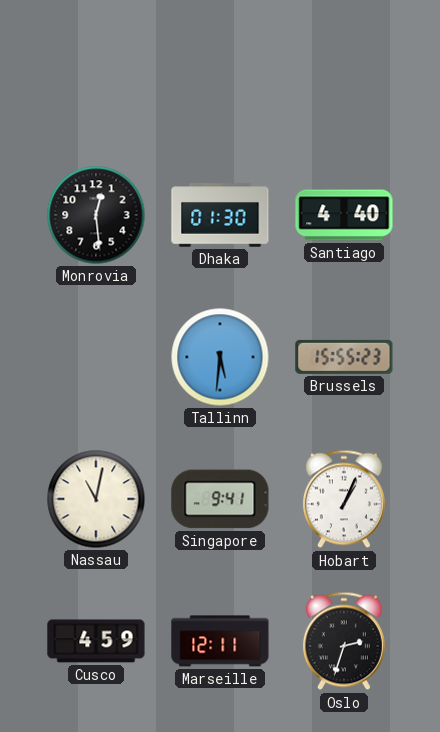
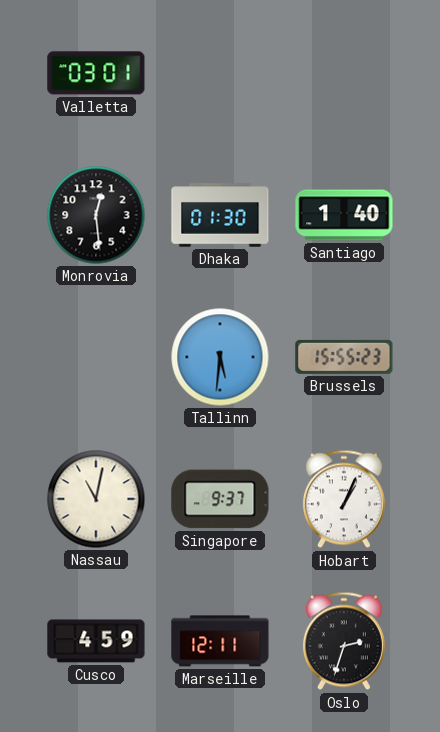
Valletta: none -> 03:01 (96, 73)
Santiago: 4:40 -> 1:40 (344, 215)
Singapore: 9:41 -> 9:37 (220, 499)
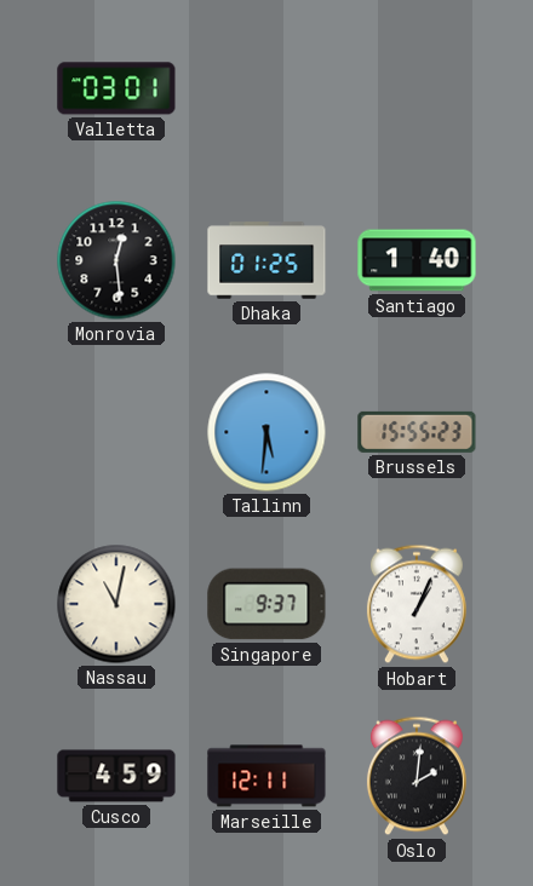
Dhaka: 01:30 -> 01:25 (266, 260)
Oslo: 2:33 -> 2:01 (417, 776)
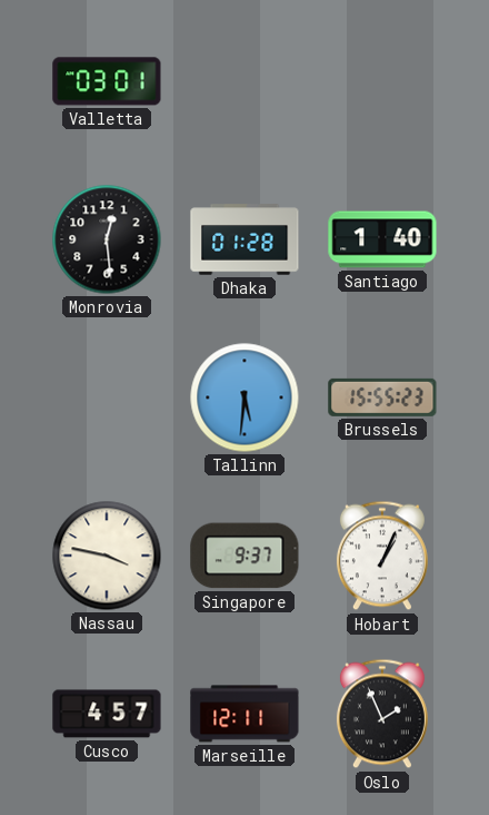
Dhaka: 01:25 -> 01:28 (244, 239)
Nassau: 11:02 -> 3:47 (107, 556)
Cusco: 4:59 -> 4:57 (107, 714)
Oslo: 2:01 -> 1:56 (382, 714)
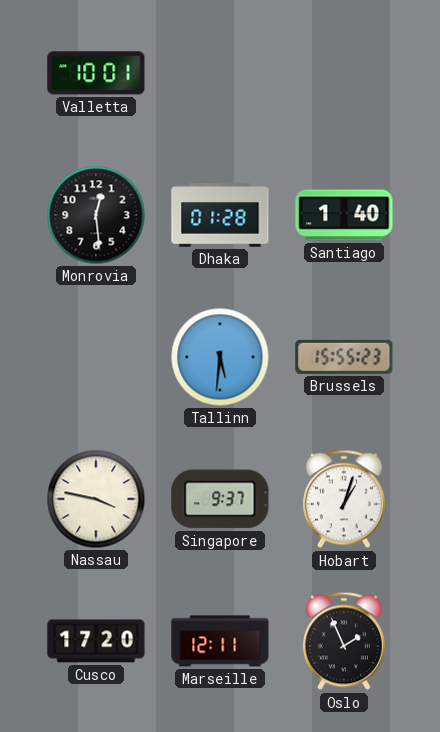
Valletta: 03:01 -> 10:01 (96, 73)
Hobart: 1:04 -> 1:03 (344, 499)
Cusco: 4:57 -> 17:20 (96, 641)
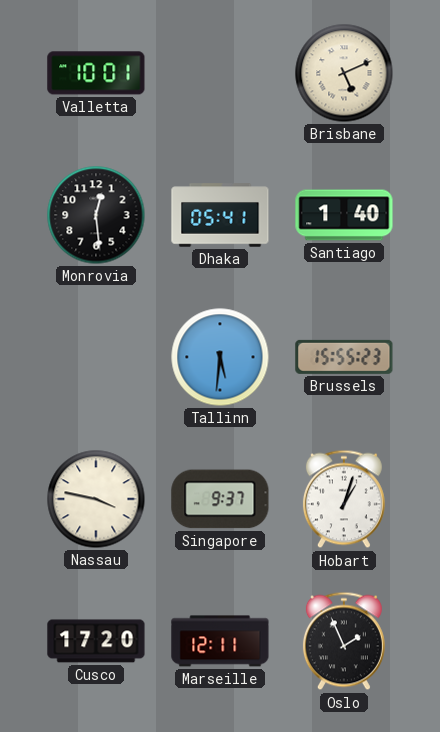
Brisbane: none -> 5:11 (344, 73)
Dhaka: 01:28 -> 05:41 (220, 215)
